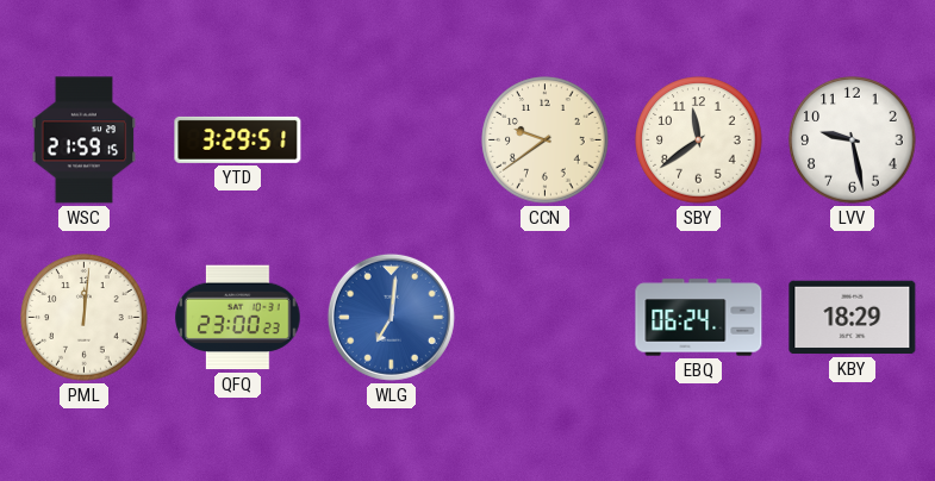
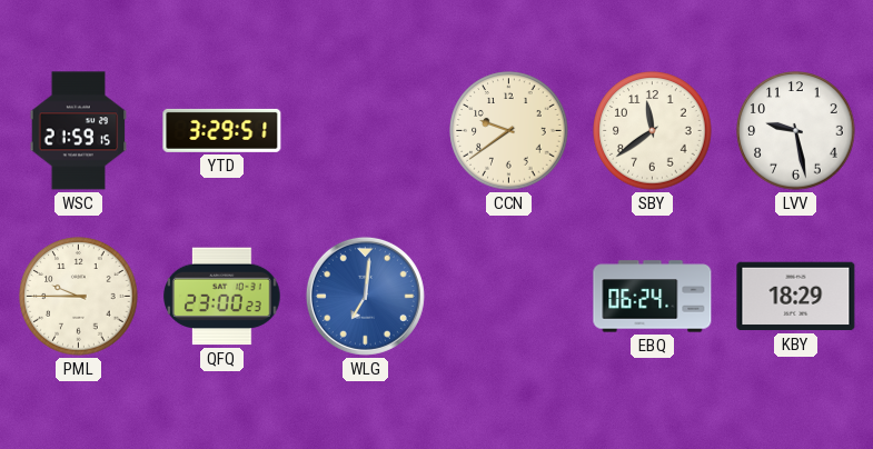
PML: 12:01 -> 9:45 (79, 297)
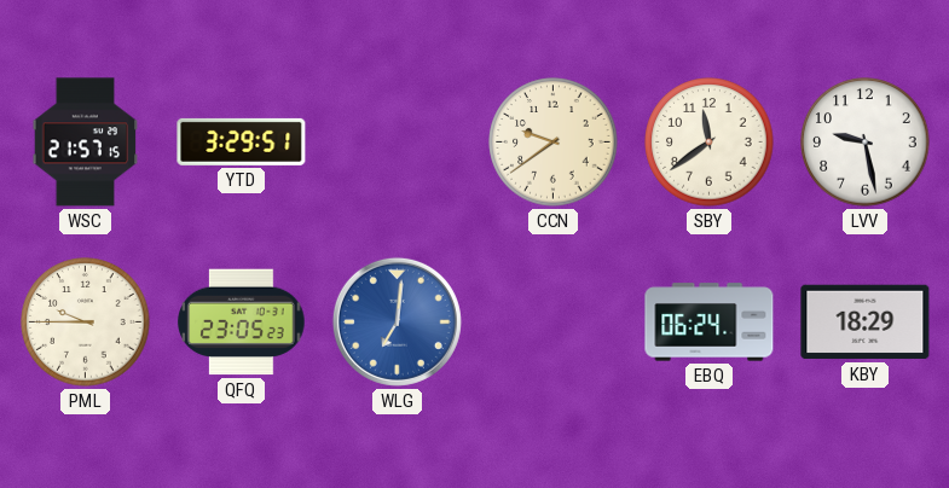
WSC: 21:59 -> 21:57 (86, 143)
QFQ: 23:00 -> 23:05 (242, 323)
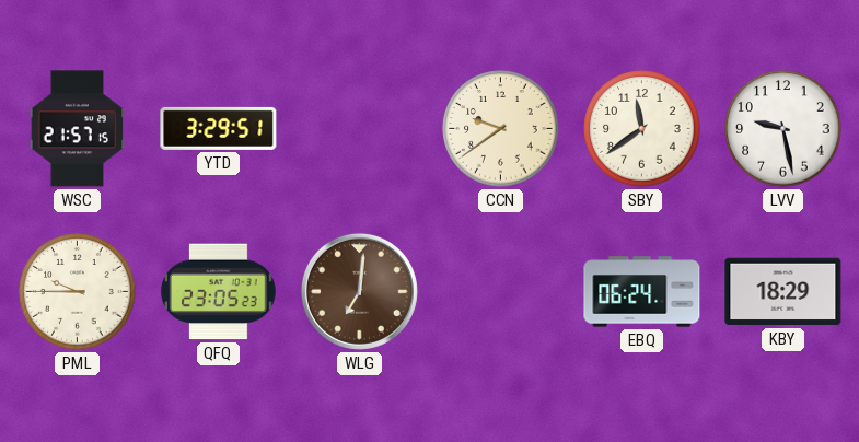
WLG dial: blue -> brown (359, 291)
